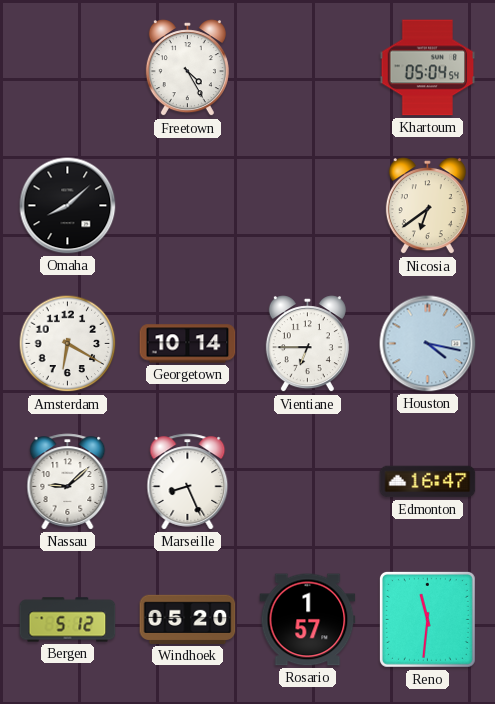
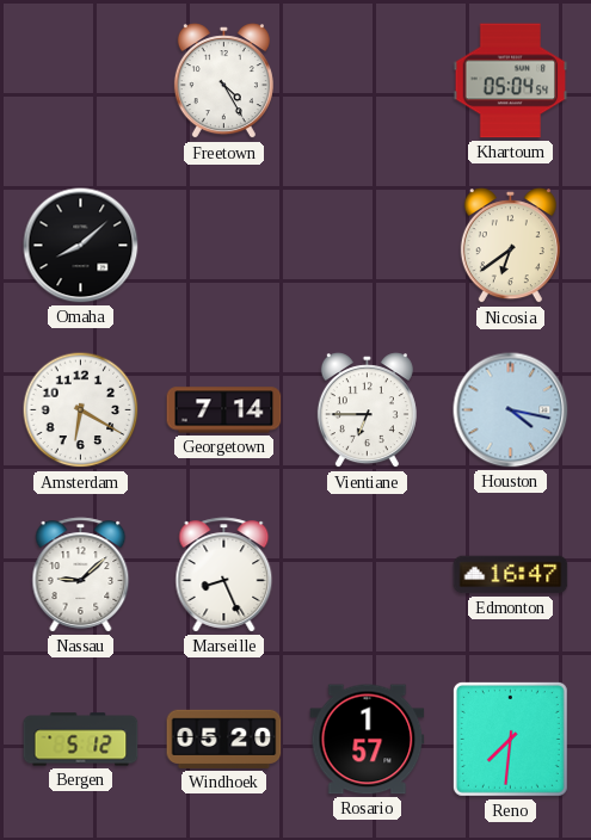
Georgetown: 10:14 -> 7:14 (224, 410)
Reno: 11:31 -> 7:31 (510, 739)
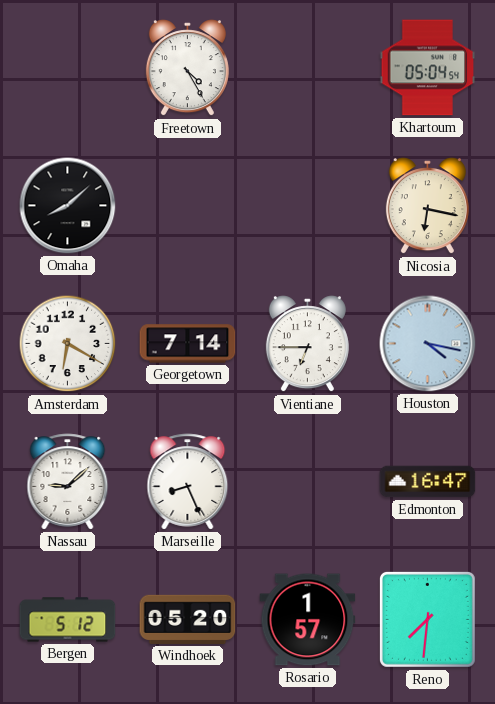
Nicosia: 6:39 -> 6:17 (427, 206)
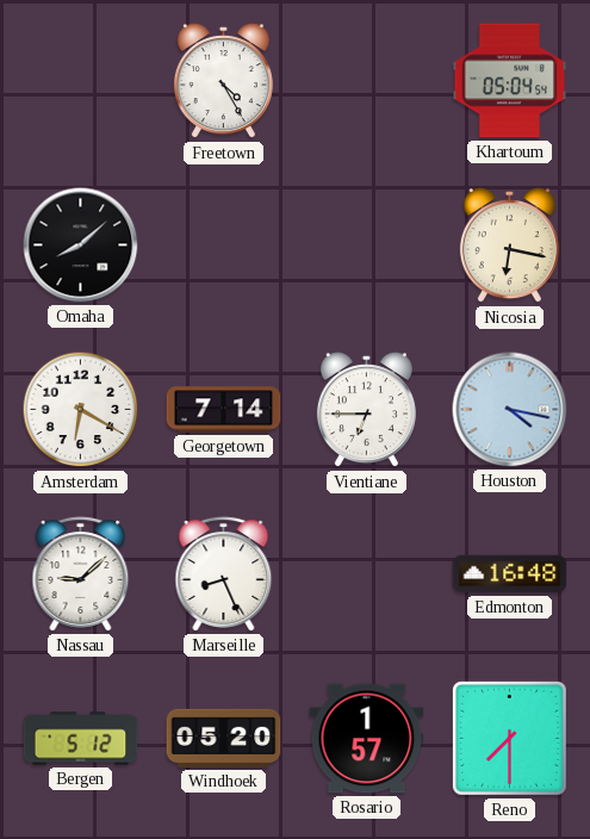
Edmonton: 16:47 -> 16:48 (510, 574)
Reno: 7:31 -> 7:30 (509, 738)
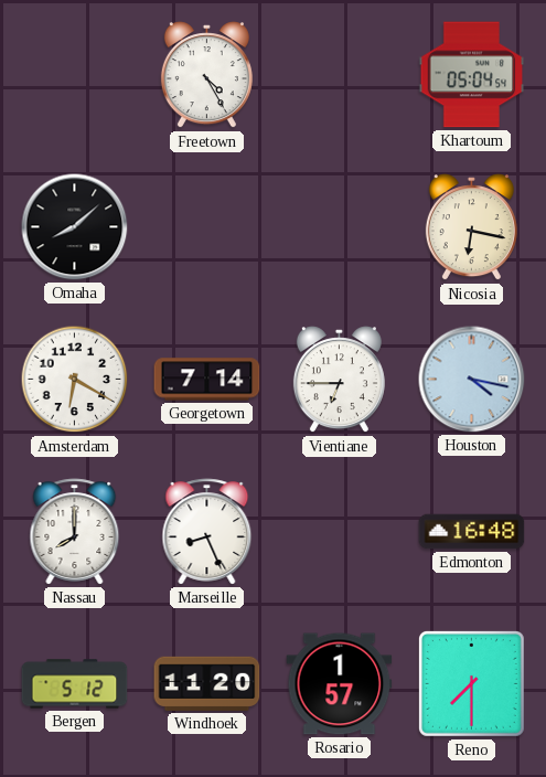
Nassau: 9:08 -> 8:00 (75, 532)
Windhoek: 05:20 -> 11:20 (207, 683)
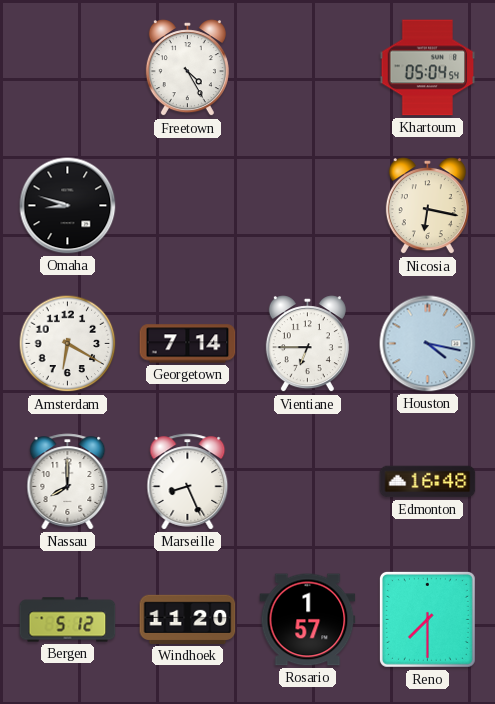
Omaha: 8:08 -> 8:48 (68, 206)
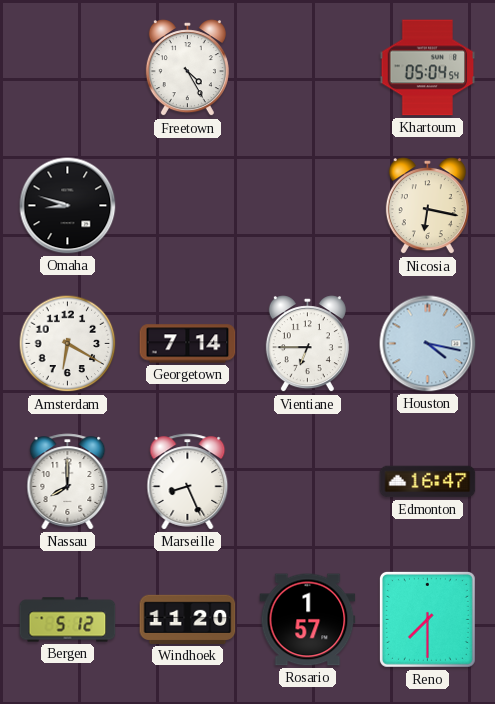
Edmonton: 16:48 -> 16:47 (428, 482)
